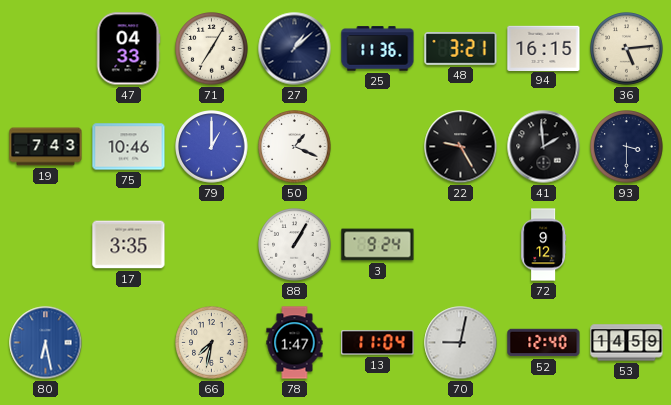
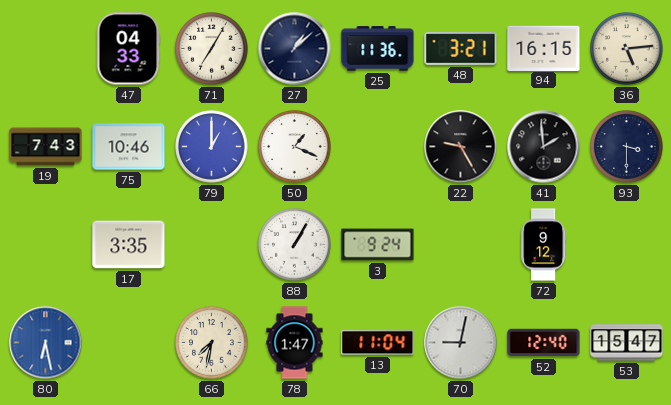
53: 14:59 -> 15:47 (627, 343)
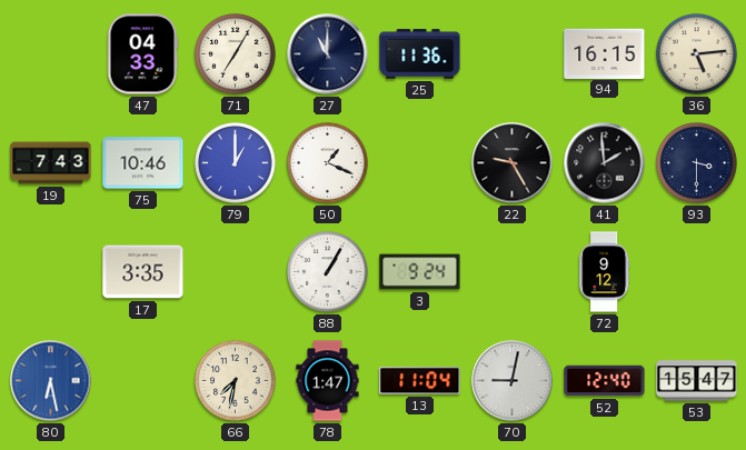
27: 1:08 -> 11:00 (328, 54)
48: 3:21 -> none (461, 49)
